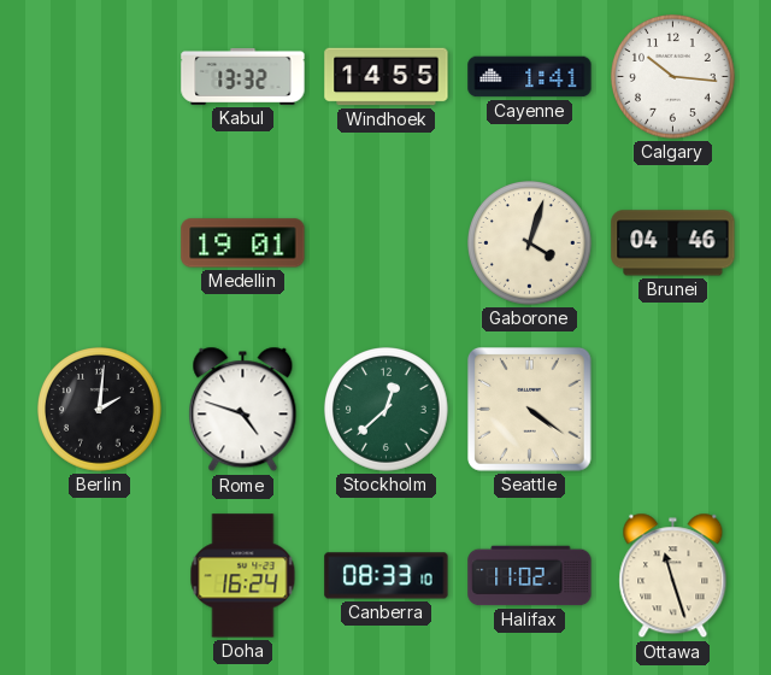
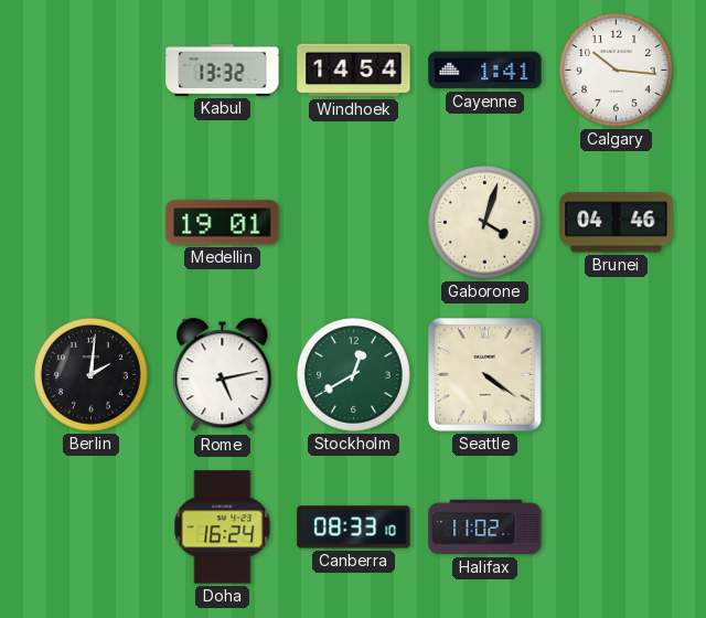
Windhoek: 14:55 -> 14:54 (354, 71)
Rome: 4:48 -> 5:13 (223, 375)
Stockholm: 12:38 -> 12:40 (354, 375)
Ottawa: 11:27 -> none (673, 576)
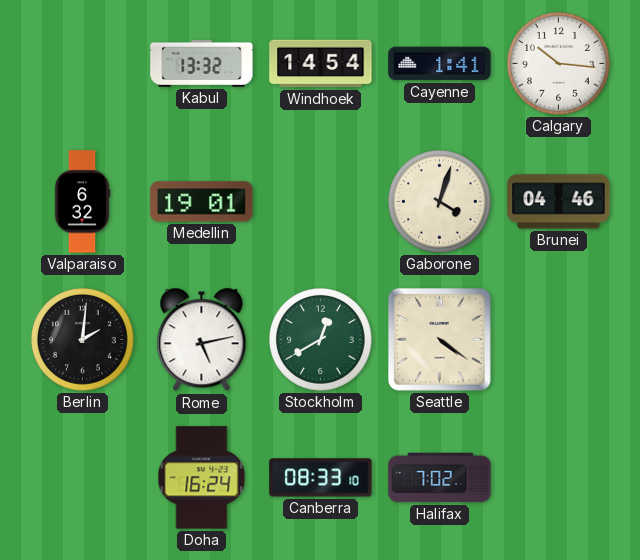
Valparaiso: none -> 6:32 (82, 202)
Halifax: 11:02 -> 7:02 (440, 478)
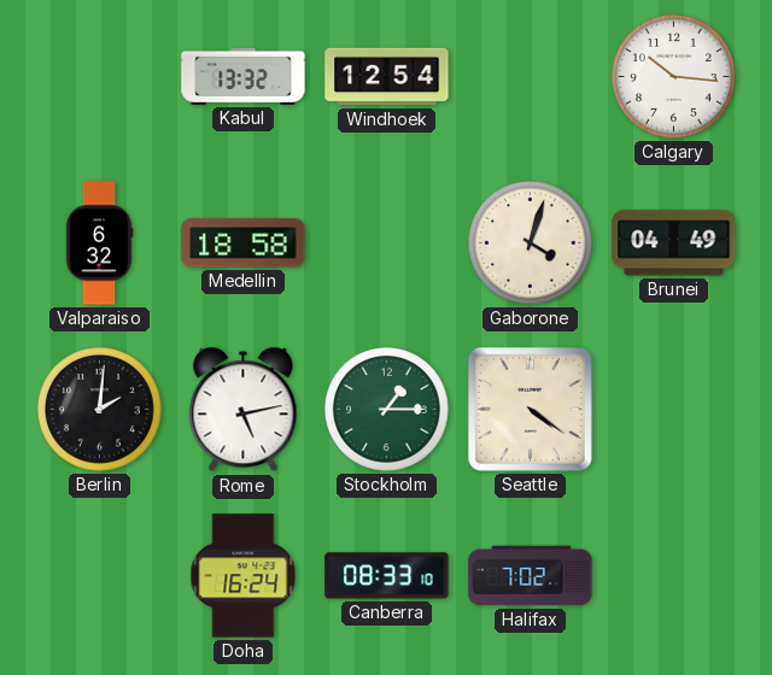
Windhoek: 14:54 -> 12:54 (387, 77)
Cayenne: 1:41 -> none (440, 64)
Medellin: 19:01 -> 18:58 (244, 243)
Brunei: 04:46 -> 04:49 (674, 243)
Stockholm: 12:40 -> 1:15 (387, 410)
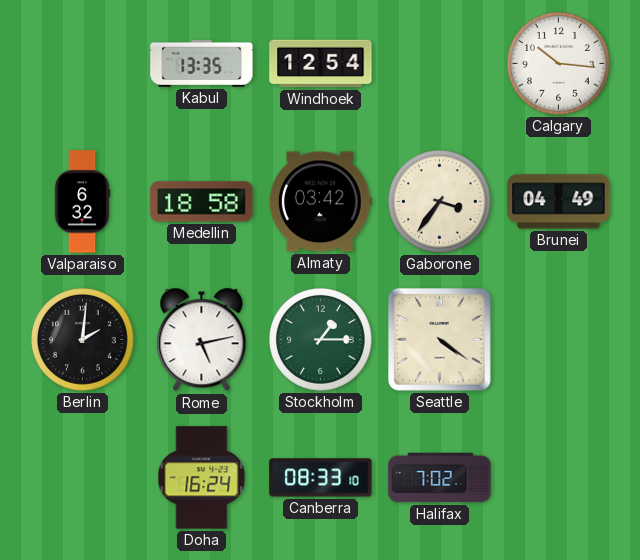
Kabul: 13:32 -> 13:35 (202, 63)
Almaty: none -> 03:42 (320, 202)
Gaborone: 4:03 -> 3:36 (440, 202)
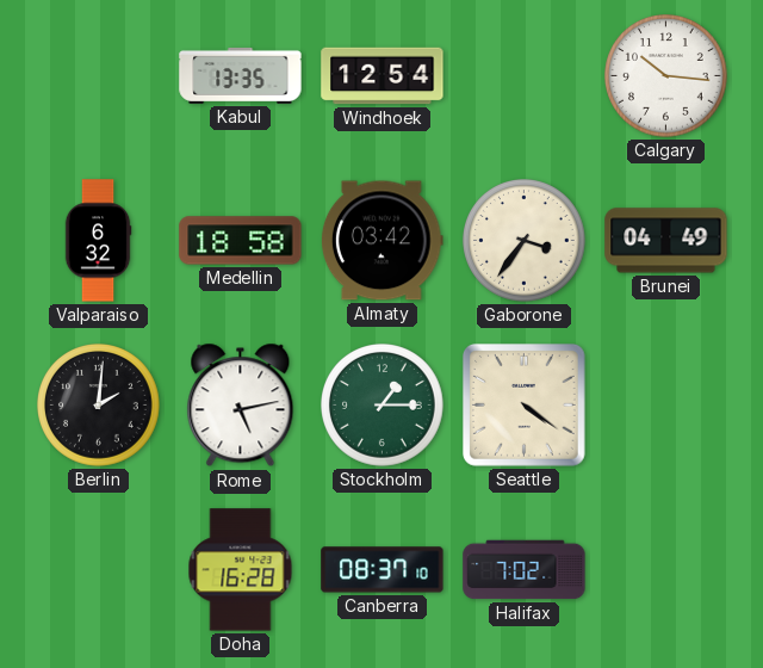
Doha: 16:24 -> 16:28 (241, 570)
Canberra: 08:33 -> 08:37 (383, 570)
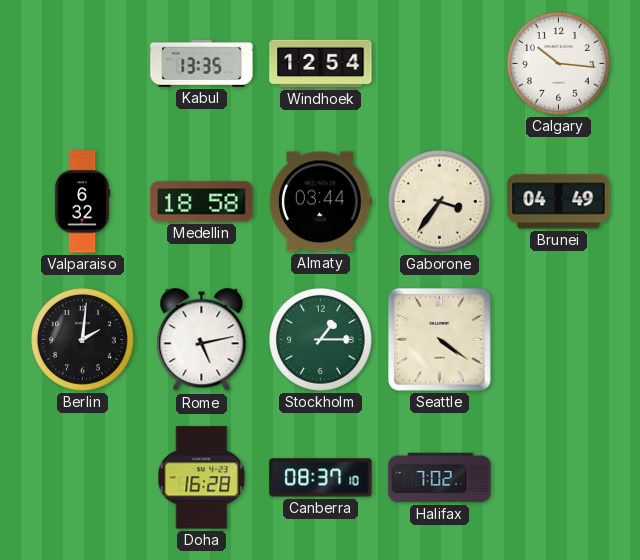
Almaty: 03:42 -> 03:44 (320, 202)
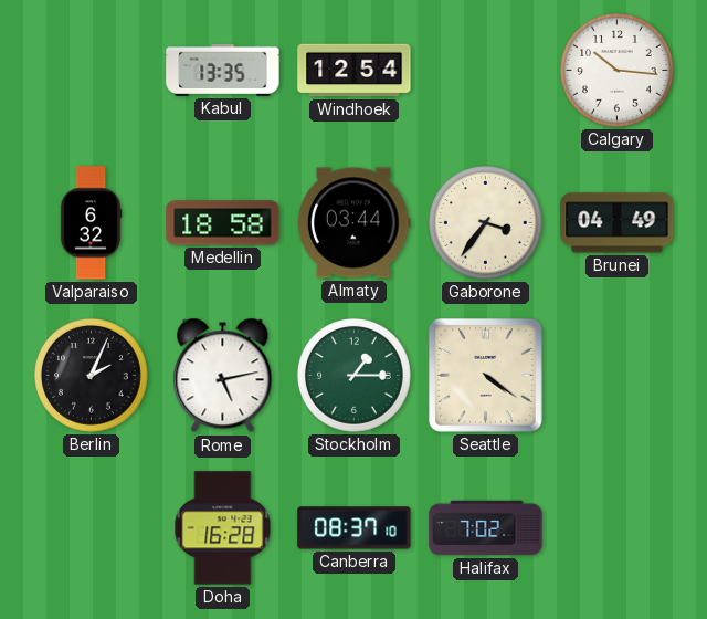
Berlin: 2:01 -> 2:04 (92, 376)
